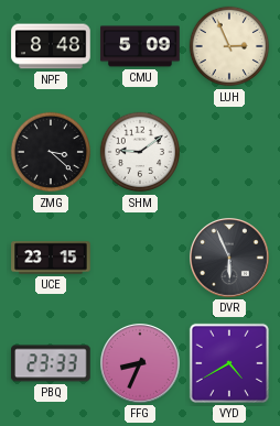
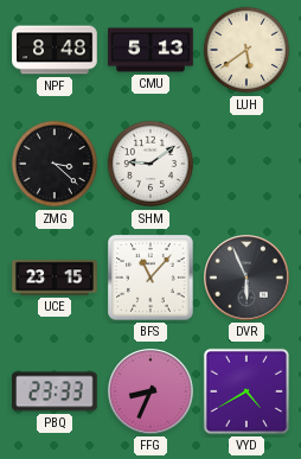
CMU: 5:09 -> 5:13 (150, 50)
LUH: 2:56 -> 5:39 (246, 50)
BFS: none -> 11:07 (150, 278)
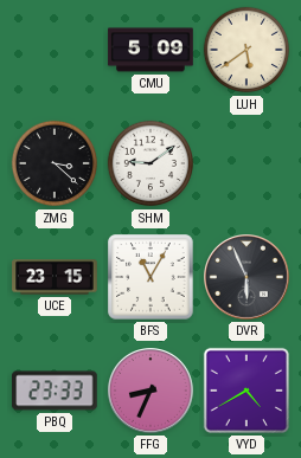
NPF: 8:48 -> none (55, 50)
CMU: 5:13 -> 5:09 (150, 50)
BFS: 11:07 -> 11:05 (150, 277)
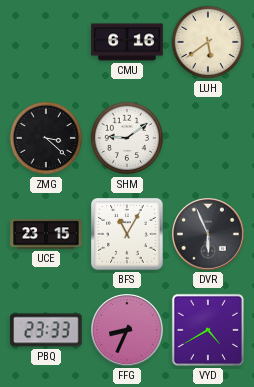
CMU: 5:09 -> 6:16 (127, 42)
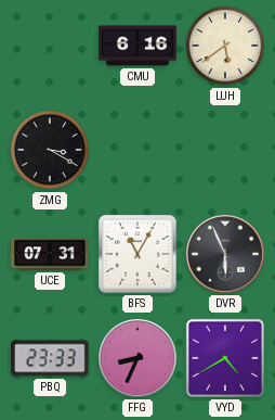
ZMG: 3:22 -> 3:20 (50, 150)
SHM: 9:09 -> none (127, 138)
UCE: 23:15 -> 07:31 (50, 254)
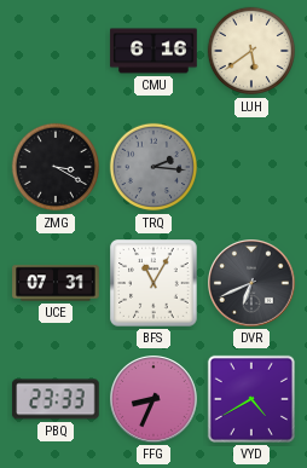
TRQ: none -> 2:16 (153, 167)
DVR: 5:56 -> 6:41 (253, 284)
